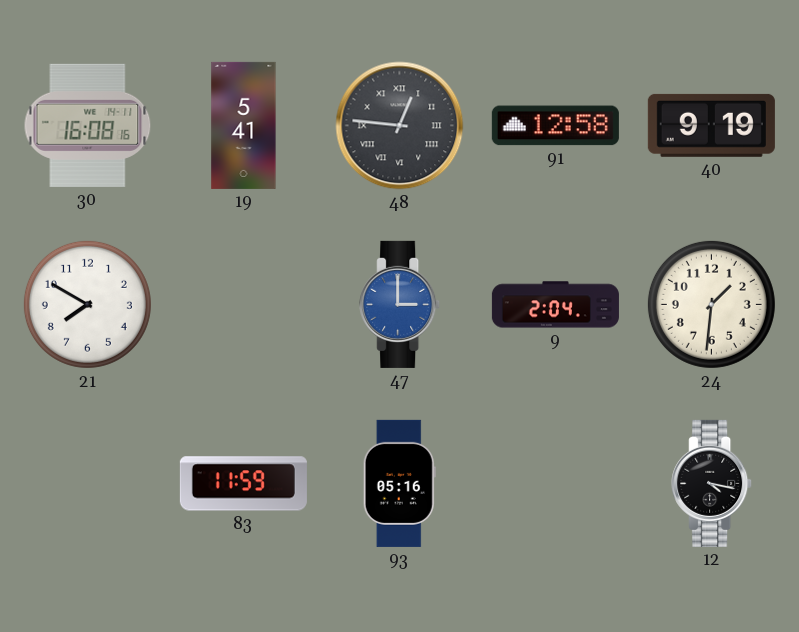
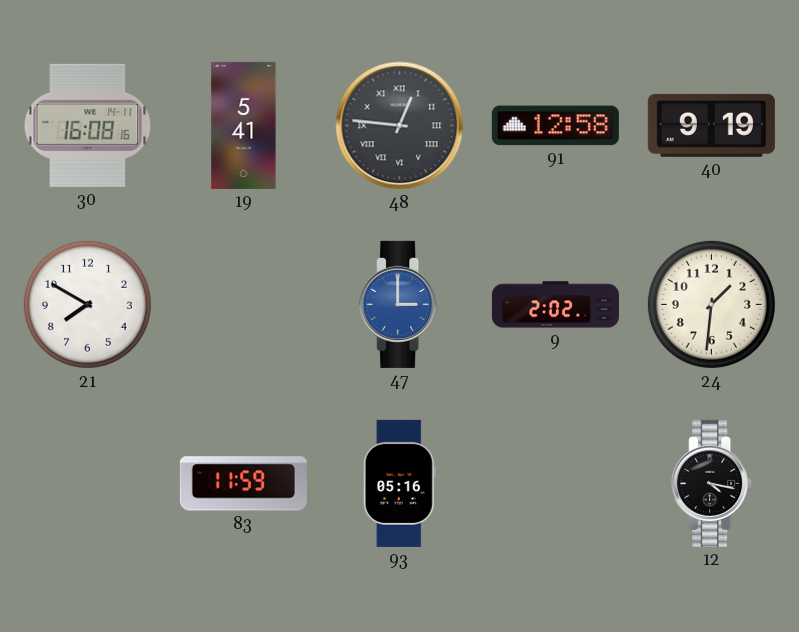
9: 2:04 -> 2:02 (555, 305)
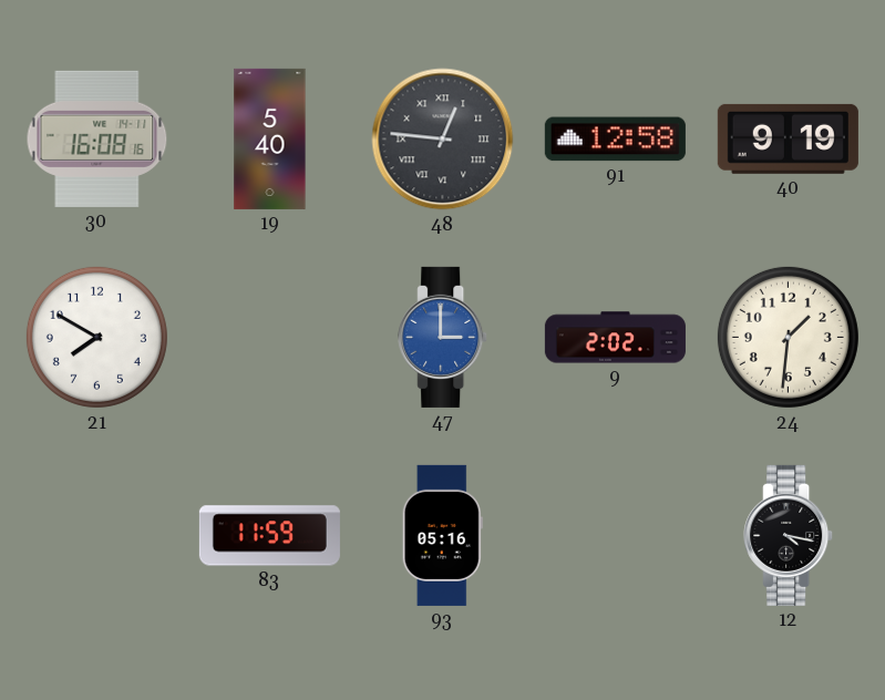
19: 5:41 -> 5:40 (270, 138)
